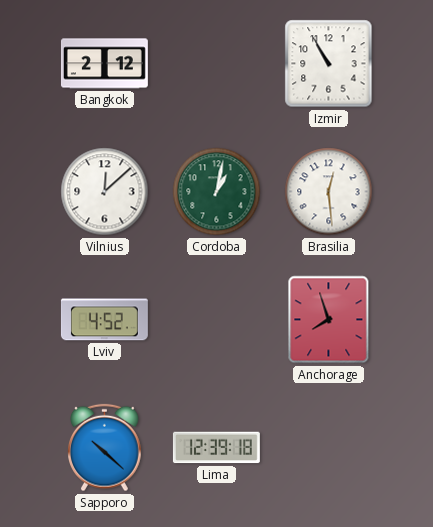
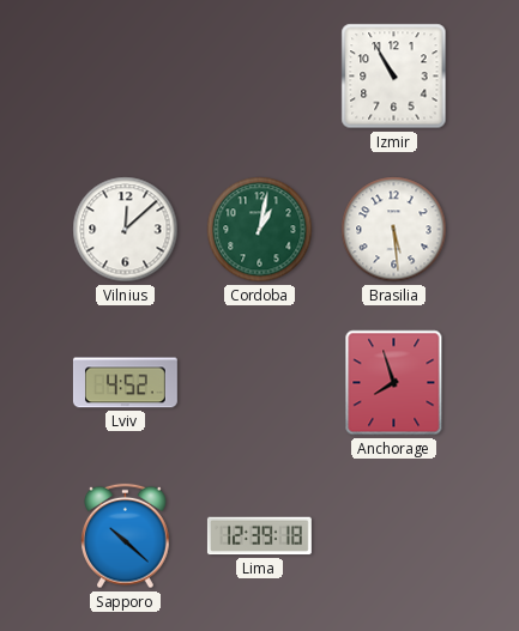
Bangkok: 2:12 -> none (104, 64)
Brasilia: 12:29 -> 5:29 (394, 230)
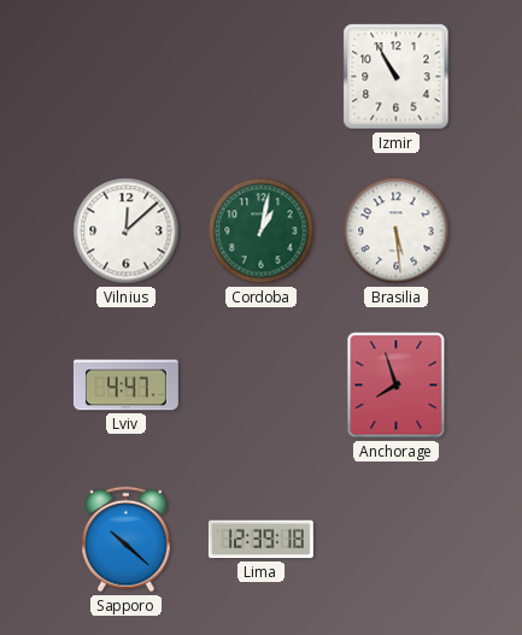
Lviv: 4:52 -> 4:47 (125, 386)
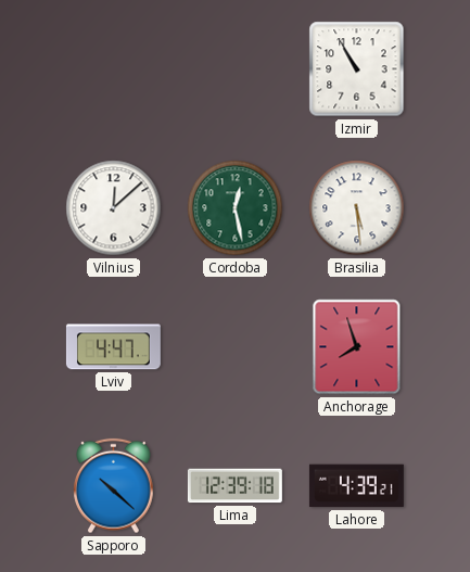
Cordoba: 1:02 -> 12:28 (236, 208)
Lahore: none -> 4:39 (356, 486)
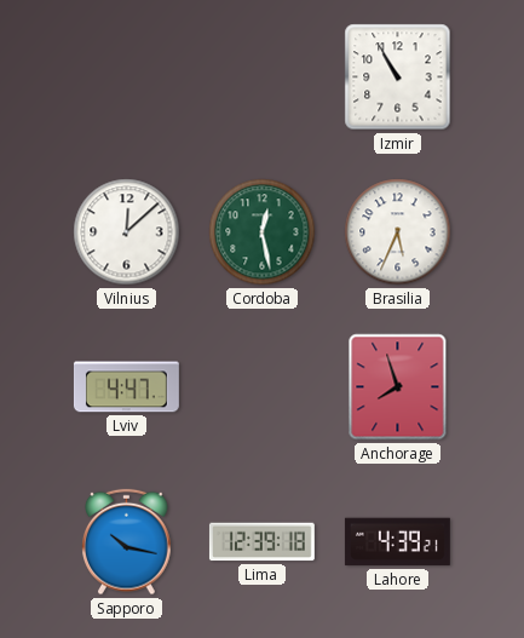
Brasilia: 5:29 -> 5:34 (398, 232)
Sapporo: 10:22 -> 10:17 (127, 542)
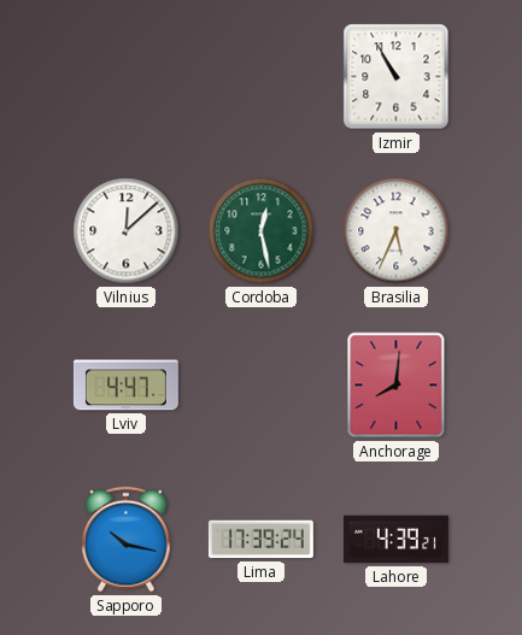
Anchorage: 7:57 -> 8:01 (397, 386)
Lima: 12:39 -> 17:39 (260, 540)
